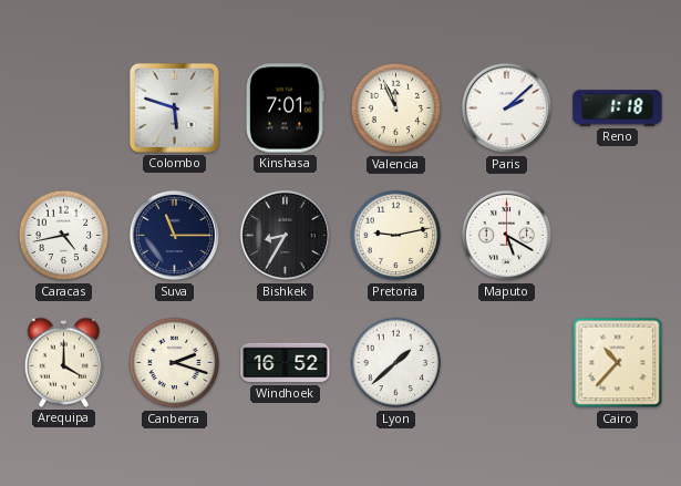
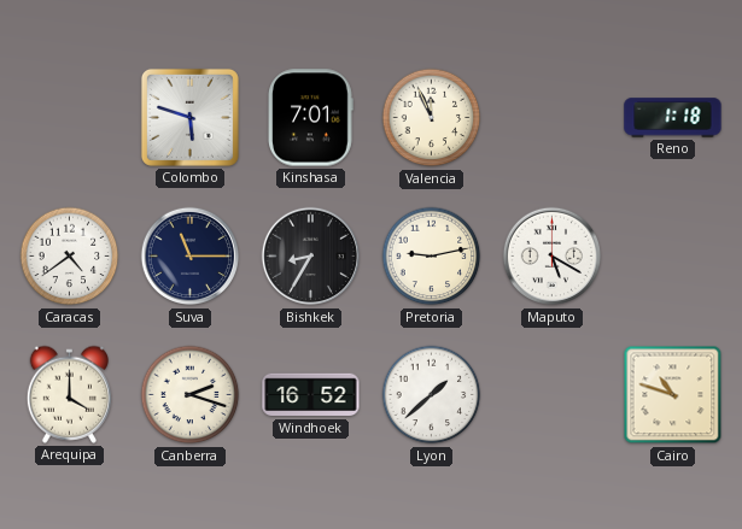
Paris: 2:08 -> none (507, 108)
Caracas: 4:43 -> 4:39 (70, 257)
Cairo: 10:37 -> 10:48 (673, 395)
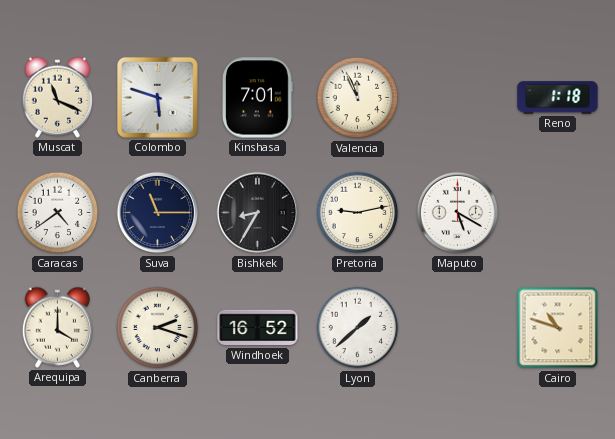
Muscat: none -> 11:19 (57, 97)
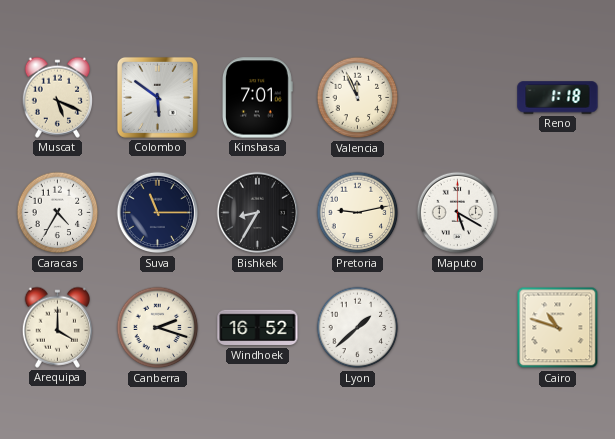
Muscat: 11:19 -> 5:19 (57, 97)
Colombo: 5:48 -> 5:51 (157, 97)
Caracas: 4:39 -> 4:35 (58, 213)
